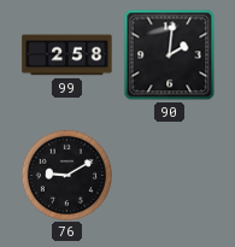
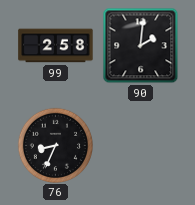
76: 9:10 -> 8:34 (55, 145)
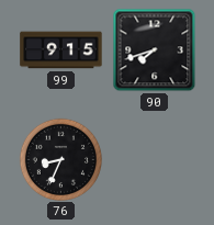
99: 2:58 -> 9:15 (61, 50)
90: 2:01 -> 7:42 (155, 50)
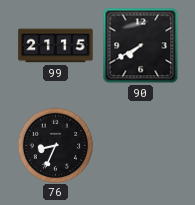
99: 9:15 -> 21:15 (56, 46)
90: 7:42 -> 7:40 (141, 46)
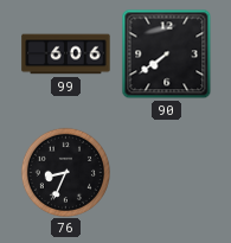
99: 21:15 -> 6:06 (66, 55)
90: 7:40 -> 7:39 (167, 55)
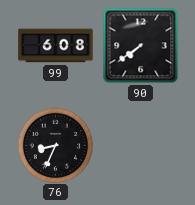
99: 6:06 -> 6:08 (56, 46)
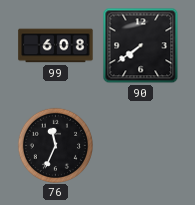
76: 8:34 -> 11:34 (55, 145)
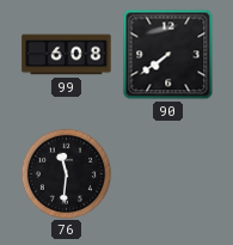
76: 11:34 -> 11:31 (66, 173)
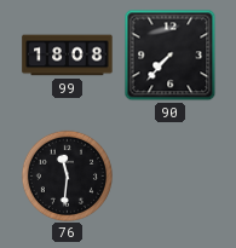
99: 6:08 -> 18:08 (68, 56)
90: 7:39 -> 7:37 (171, 56)
